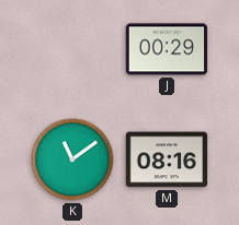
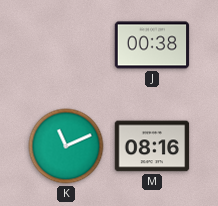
J: 00:29 -> 00:38 (152, 45)
K: 11:09 -> 11:11 (66, 146)
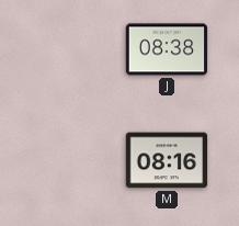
J: 00:38 -> 08:38 (167, 49)
K: 11:11 -> none (66, 146)
